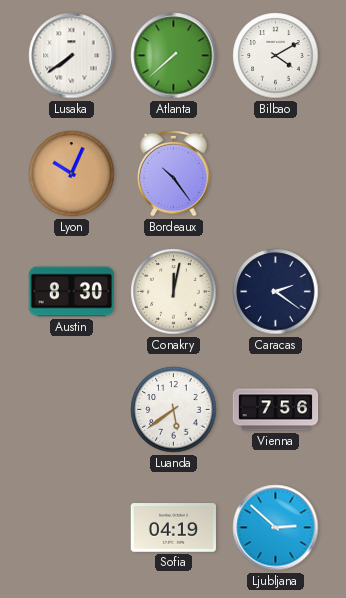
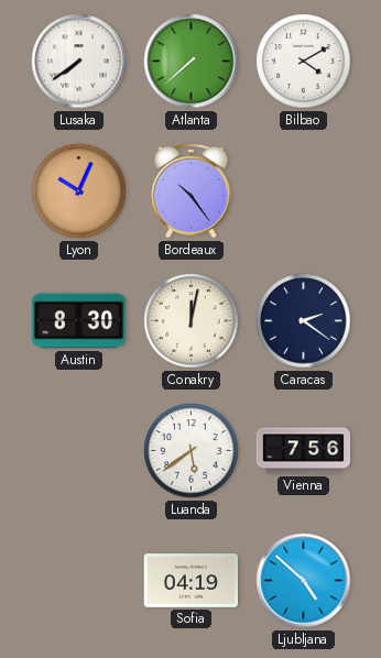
Ljubljana: 2:52 -> 4:52 (304, 581)
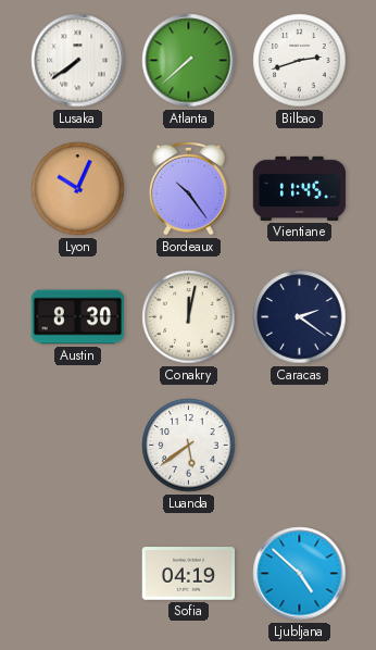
Bilbao: 4:10 -> 2:42 (300, 61)
Vientiane: none -> 11:45 (300, 188)
Vienna: 7:56 -> none (304, 451)
